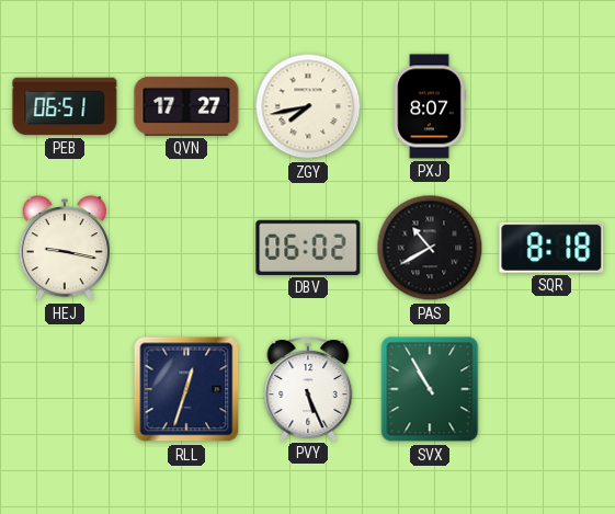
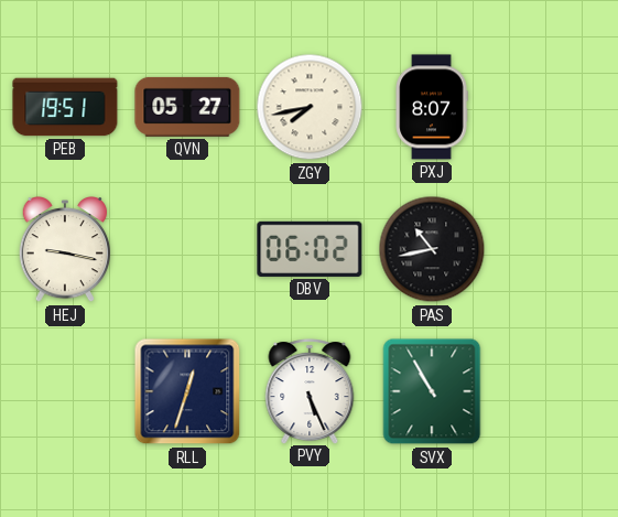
PEB: 06:51 -> 19:51 (65, 107)
QVN: 17:27 -> 05:27 (187, 107)
PAS: 10:40 -> 10:43 (432, 249)
SQR: 8:18 -> none (551, 248)
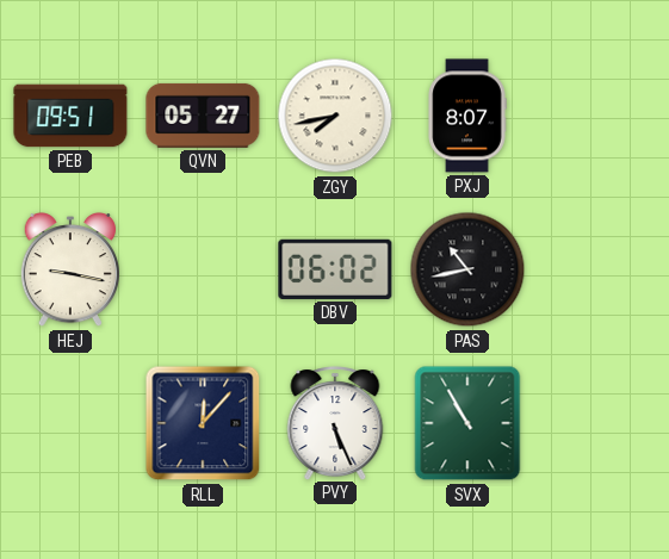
PEB: 19:51 -> 09:51 (70, 116)
RLL: 12:33 -> 12:07 (203, 423)
